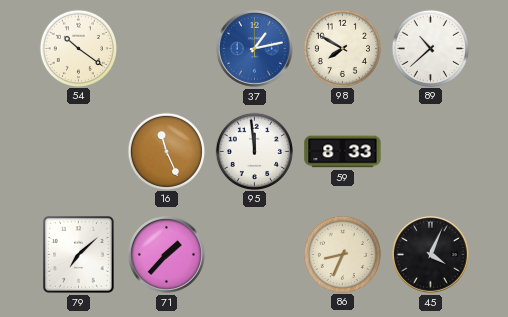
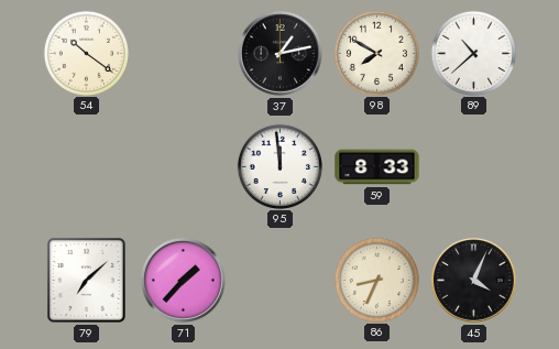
37 dial: blue -> black (281, 54)
16: 11:26 -> none (166, 151)
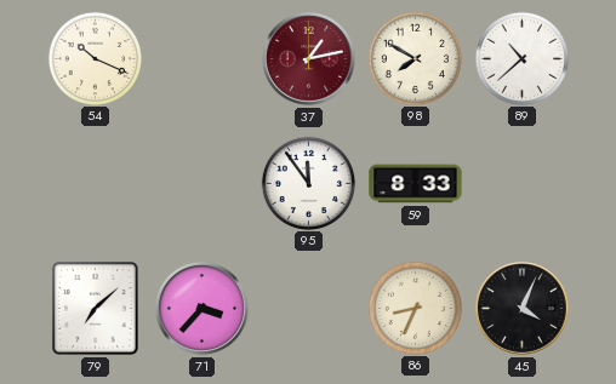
54: 10:21 -> 10:19 (95, 58)
37 dial: black -> burgundy (309, 59)
95: 11:59 -> 11:54 (308, 183)
71: 1:37 -> 3:37 (203, 309)
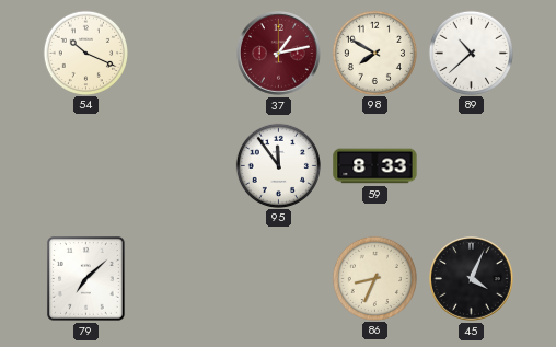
71: 3:37 -> none (203, 309)
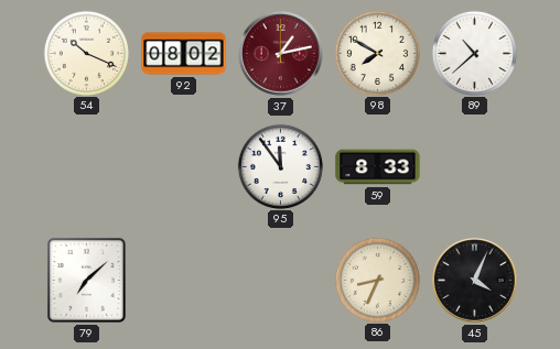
92: none -> 08:02 (184, 54)
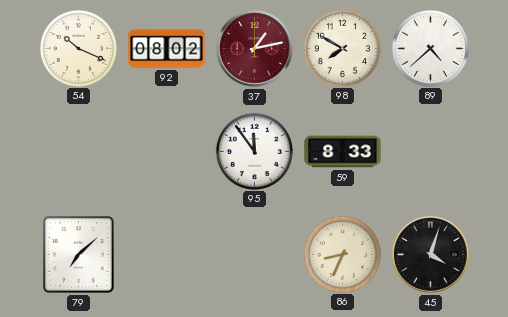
89: 10:38 -> 4:38 (430, 48)
45: 4:04 -> 4:03 (431, 255)
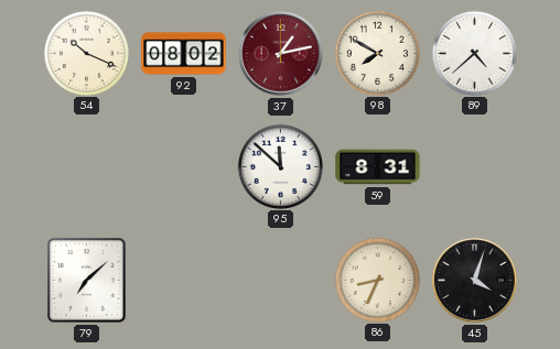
95: 11:54 -> 11:52 (280, 166)
59: 8:33 -> 8:31 (378, 167)
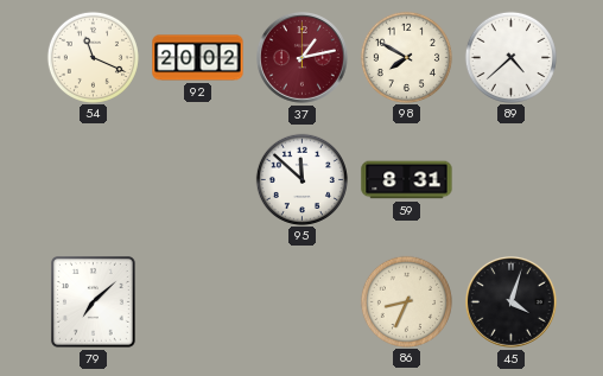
54: 10:19 -> 11:19 (93, 57)
92: 08:02 -> 20:02 (198, 58)
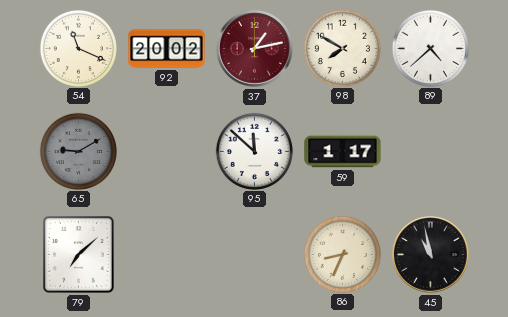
65: none -> 9:10 (78, 151)
59: 8:31 -> 1:17 (343, 152)
45: 4:03 -> 10:58 (431, 255)
